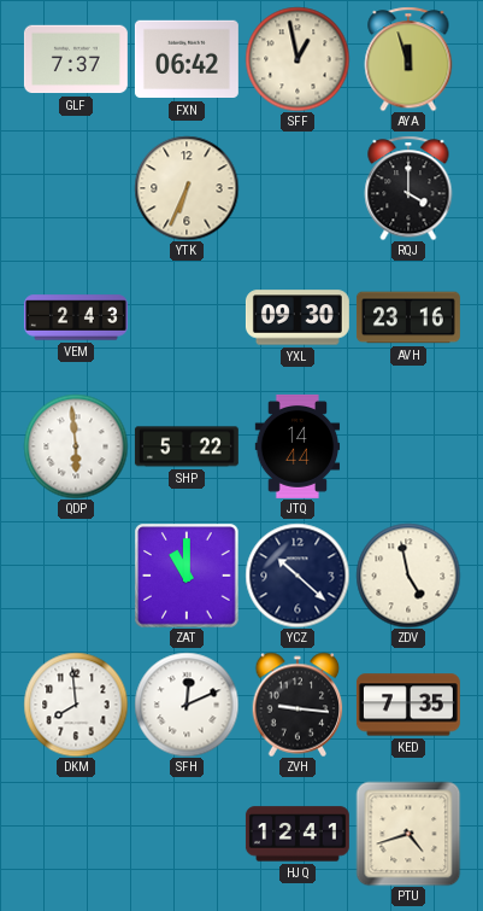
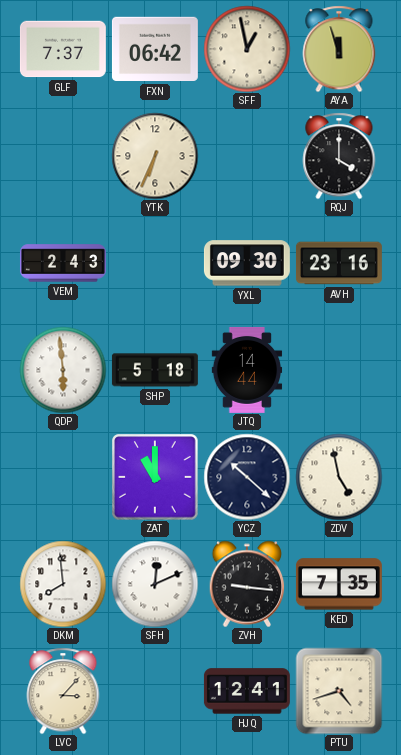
SHP: 5:22 -> 5:18 (155, 370)
LVC: none -> 3:07 (63, 691)
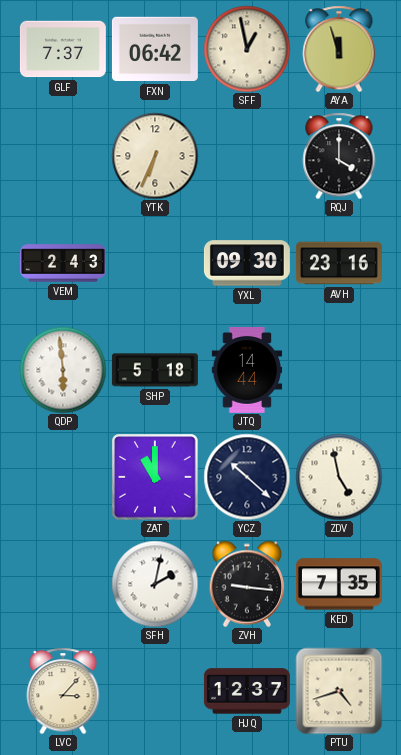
DKM: 7:59 -> none (63, 584)
SFH: 12:11 -> 2:02 (155, 584)
HJQ: 12:41 -> 12:37 (247, 691)
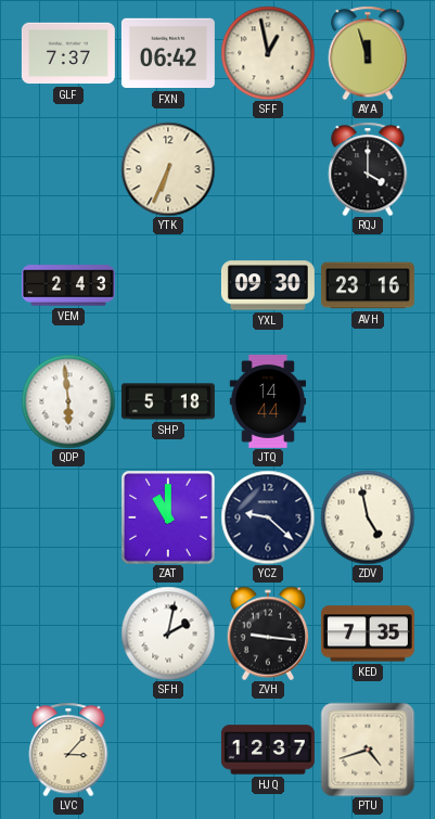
YCZ: 10:22 -> 9:22 (268, 517)
